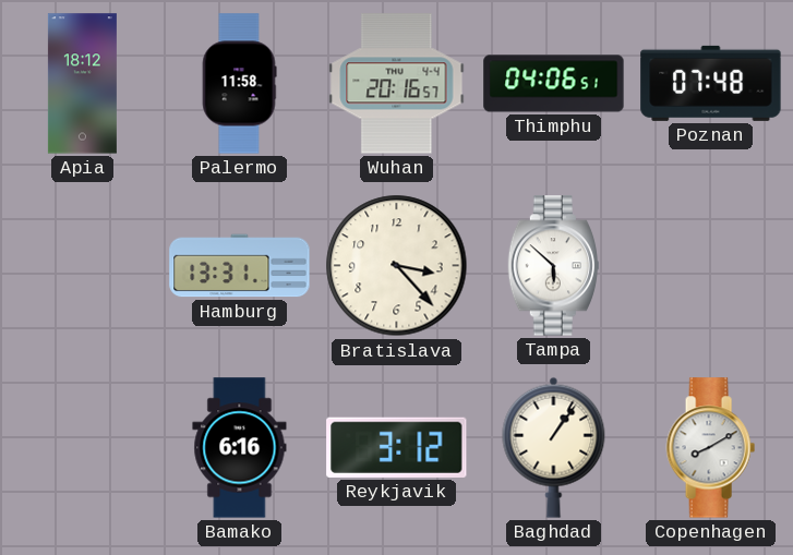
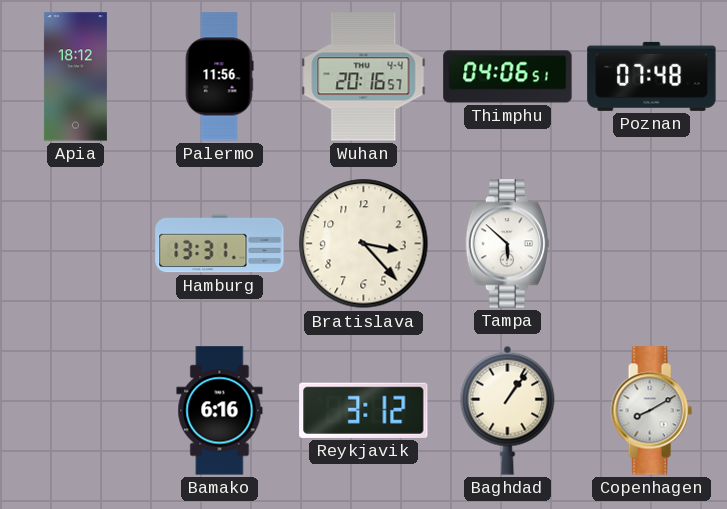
Palermo: 11:58 -> 11:56 (219, 77)
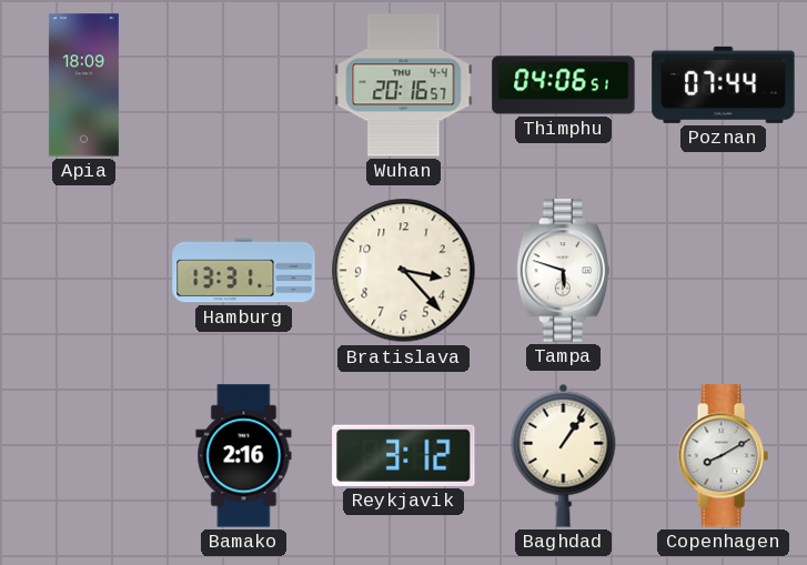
Apia: 18:12 -> 18:09 (83, 85)
Palermo: 11:56 -> none (219, 77)
Poznan: 07:48 -> 07:44 (724, 84)
Tampa: 5:52 -> 5:48 (564, 271)
Bamako: 6:16 -> 2:16 (244, 456)
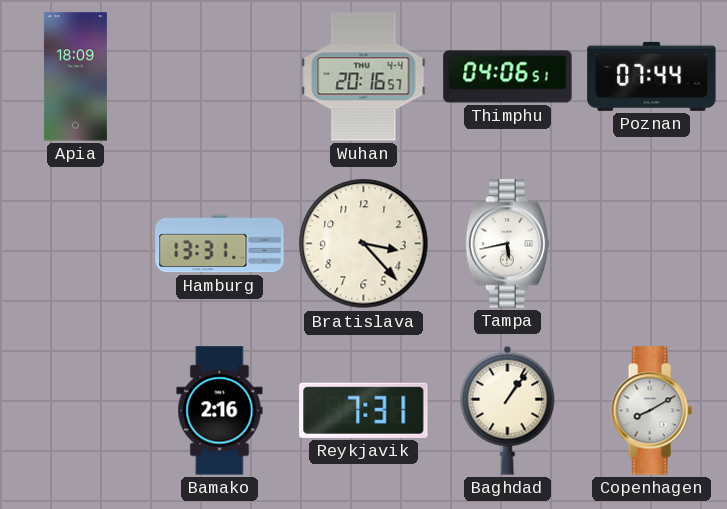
Tampa: 5:48 -> 5:43 (508, 244)
Reykjavik: 3:12 -> 7:31 (364, 410)
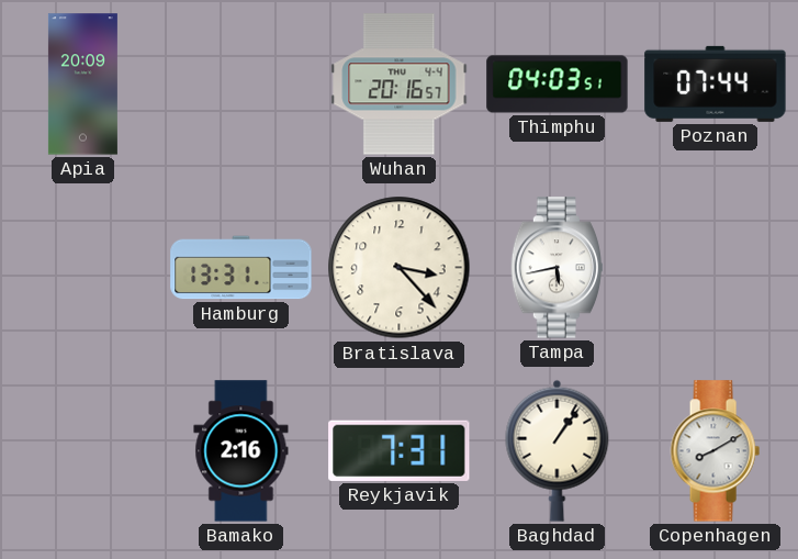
Apia: 18:09 -> 20:09 (82, 85)
Thimphu: 04:06 -> 04:03 (558, 85)
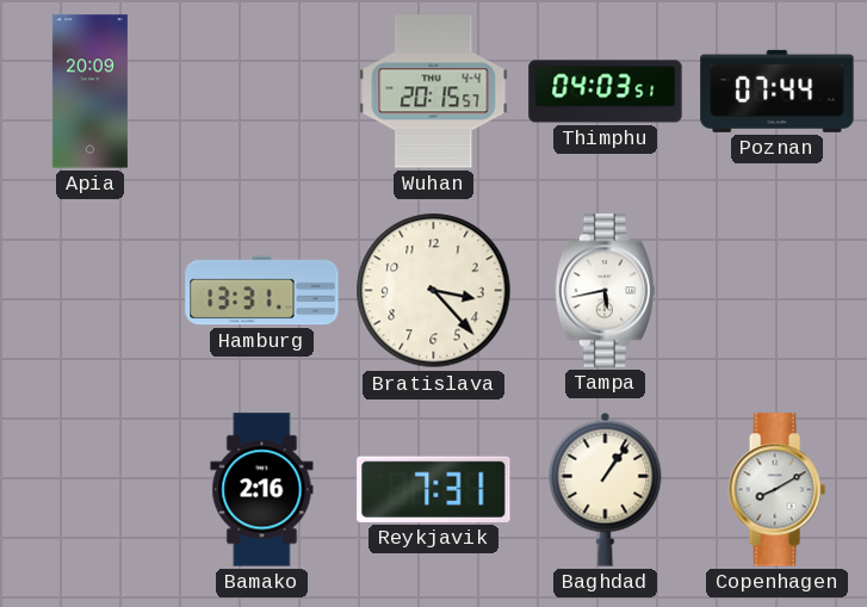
Wuhan: 20:16 -> 20:15 (434, 92)
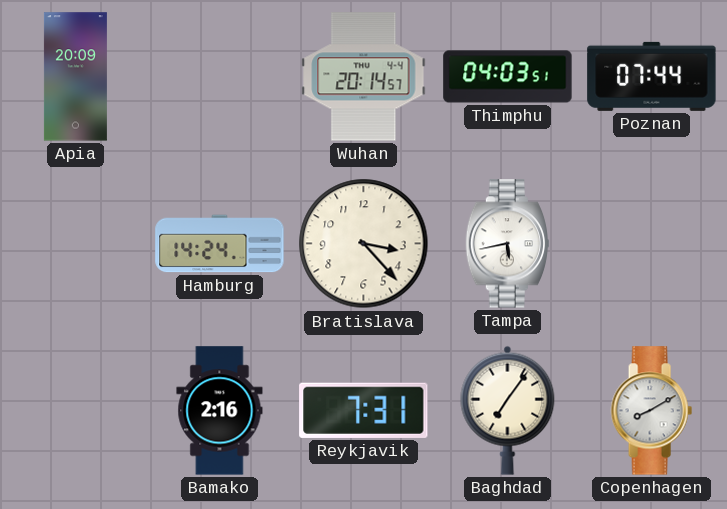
Wuhan: 20:15 -> 20:14 (364, 77)
Hamburg: 13:31 -> 14:24 (220, 244)
Baghdad: 1:06 -> 7:06 (508, 410)
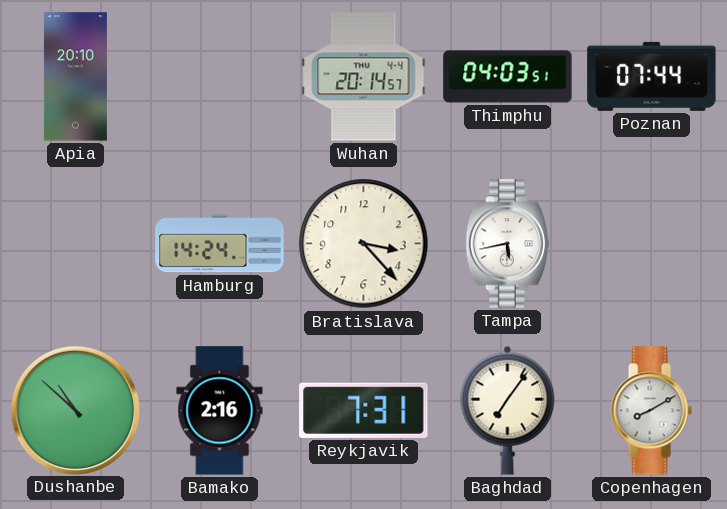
Apia: 20:09 -> 20:10 (75, 77)
Dushanbe: none -> 10:52 (75, 410)
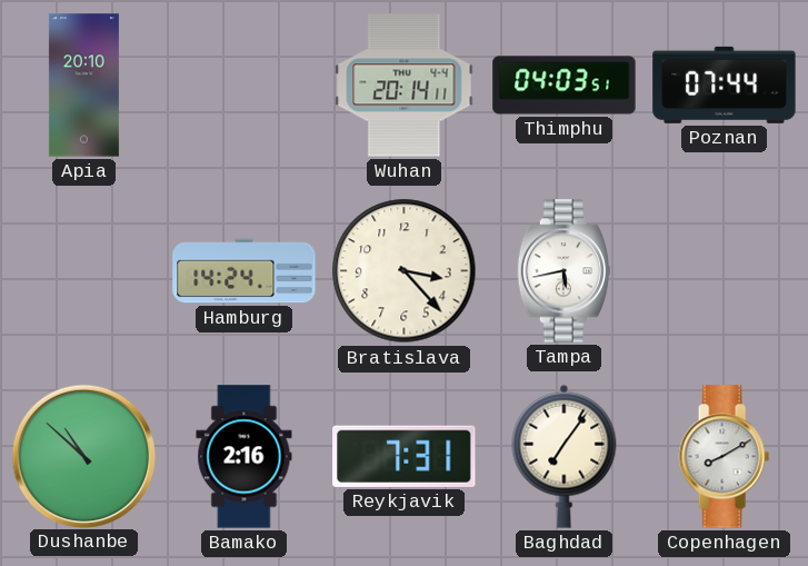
Wuhan: 20:14:57 -> 20:14:11 (405, 86)
